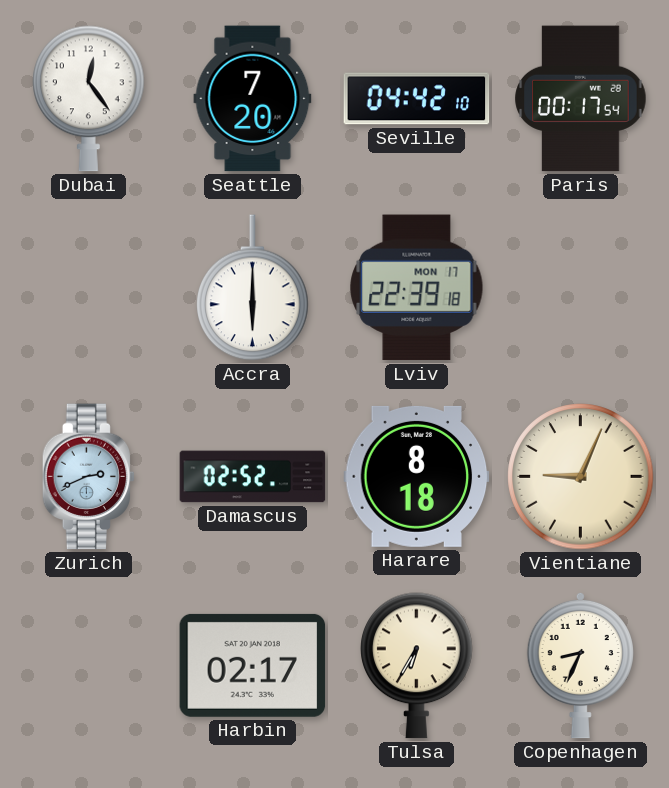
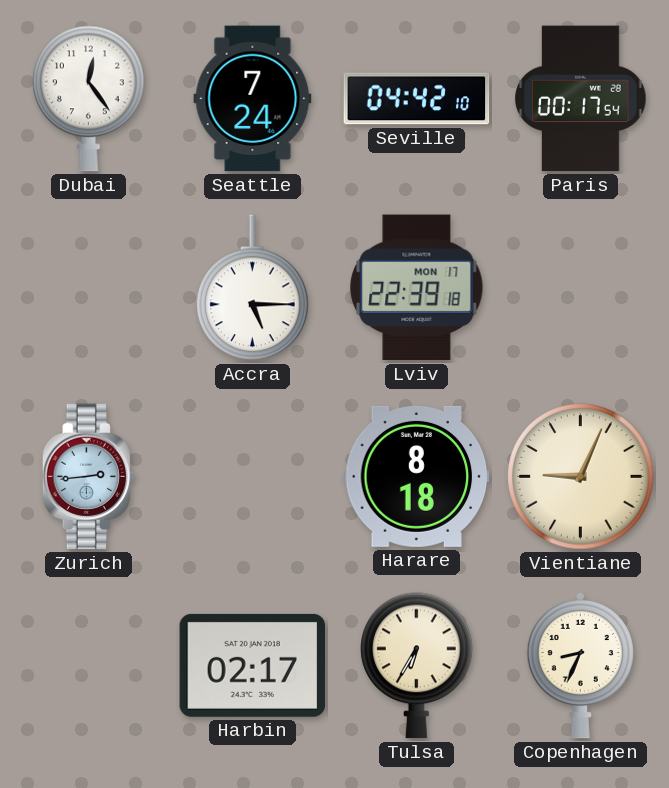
Seattle: 7:20 -> 7:24 (253, 99)
Accra: 6:00 -> 5:15 (253, 288)
Zurich: 2:41 -> 2:44 (89, 477)
Damascus: 02:52 -> none (253, 477)
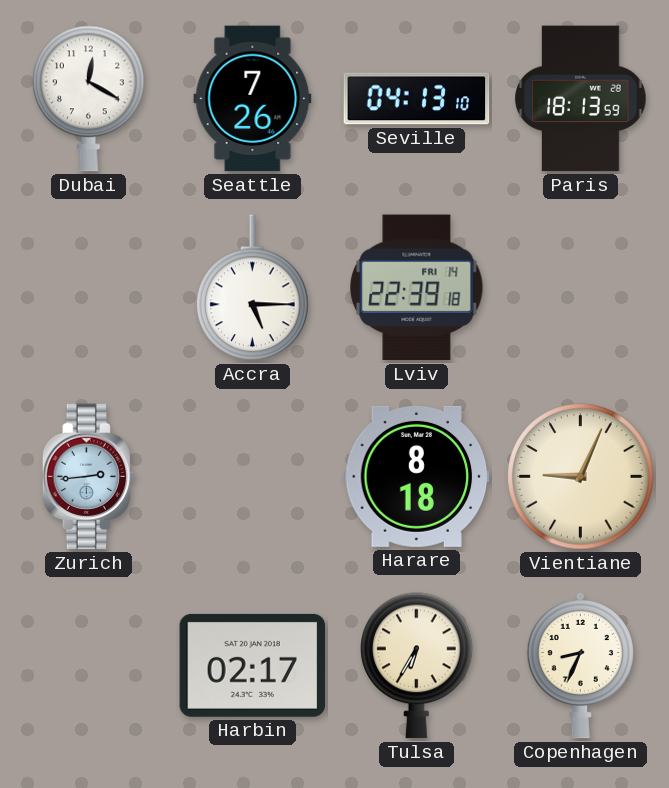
Dubai: 12:24 -> 12:20 (89, 99)
Seattle: 7:24 -> 7:26 (253, 99)
Seville: 04:42 -> 04:13 (417, 99)
Paris: 00:17 -> 18:13 (581, 99)
Lviv date: MON 17 -> FRI 14 (417, 288)
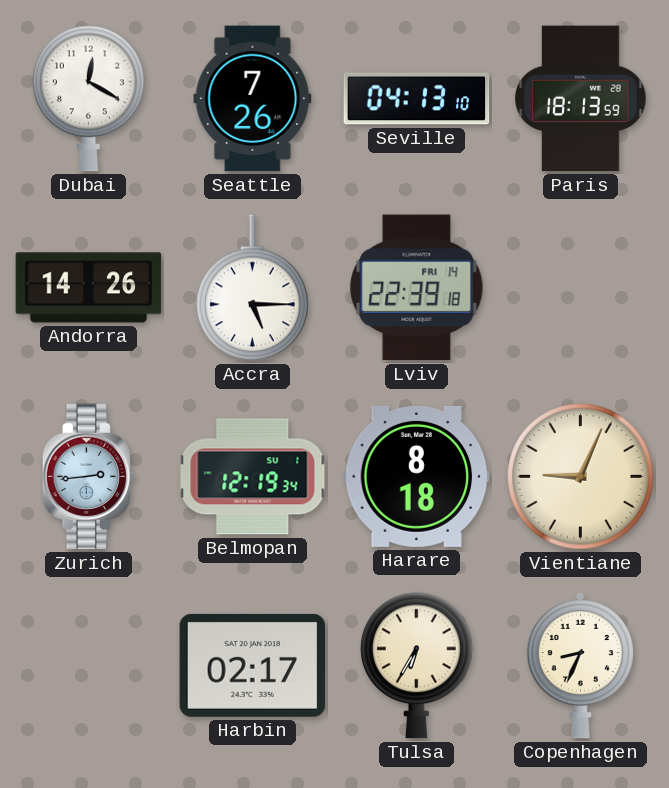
Andorra: none -> 14:26 (89, 288)
Belmopan: none -> 12:19 (253, 477)
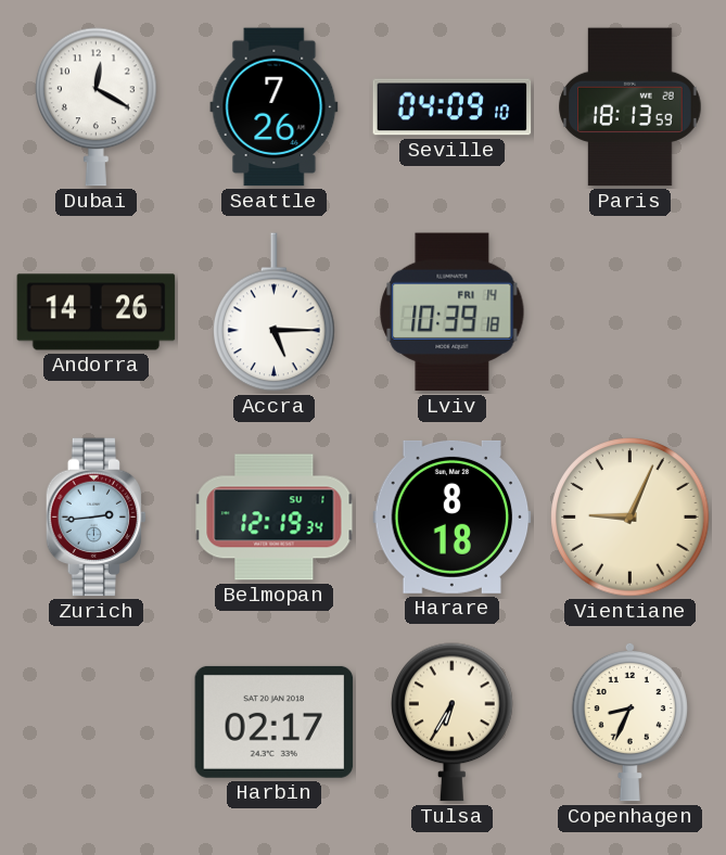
Seville: 04:13 -> 04:09 (453, 107)
Lviv: 22:39 -> 10:39 (453, 312)
